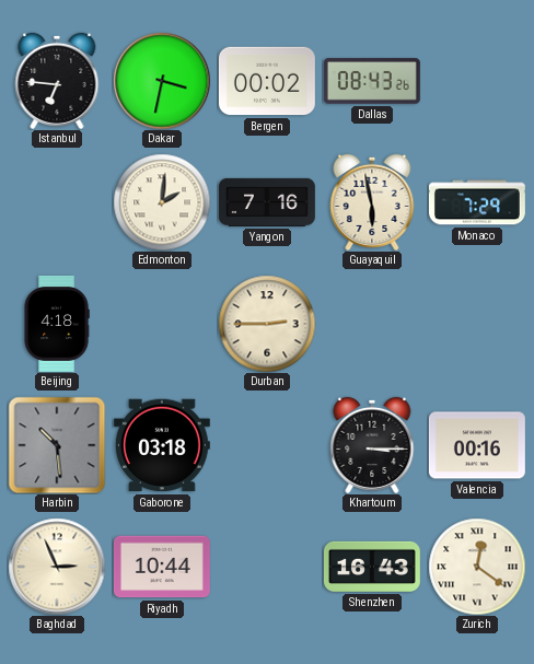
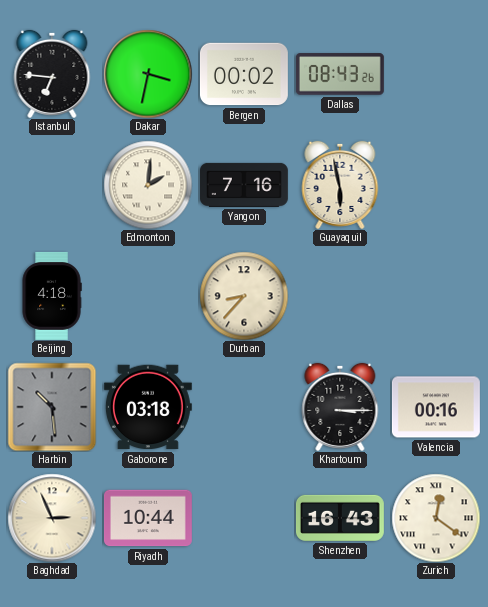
Monaco: 7:29 -> none (477, 202)
Durban: 2:45 -> 8:37 (244, 296)
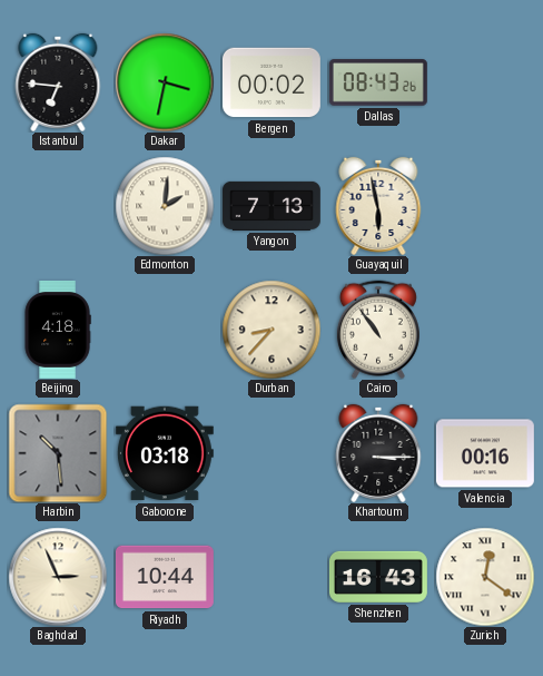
Yangon: 7:16 -> 7:13 (271, 206)
Cairo: none -> 10:54 (378, 330)
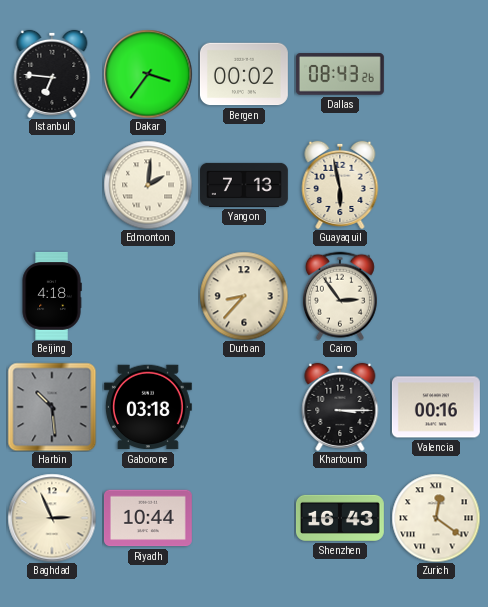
Dakar: 3:32 -> 3:36 (148, 74)
Cairo: 10:54 -> 2:54 (340, 296)
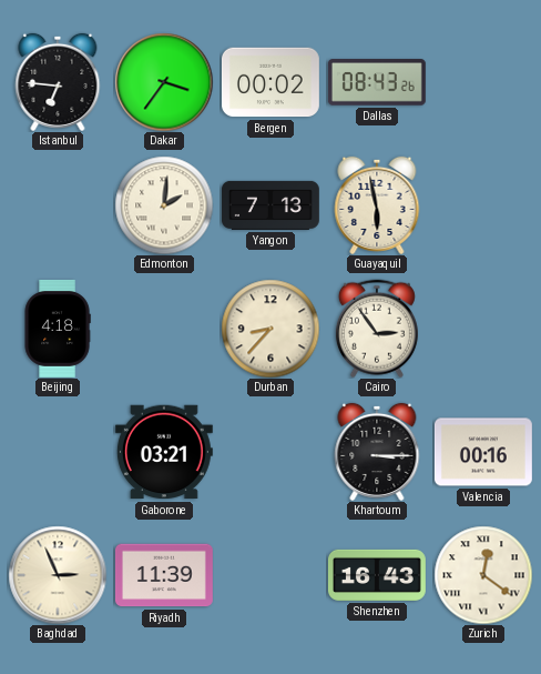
Harbin: 10:29 -> none (52, 407)
Gaborone: 03:18 -> 03:21 (164, 452)
Riyadh: 10:44 -> 11:39 (164, 575)
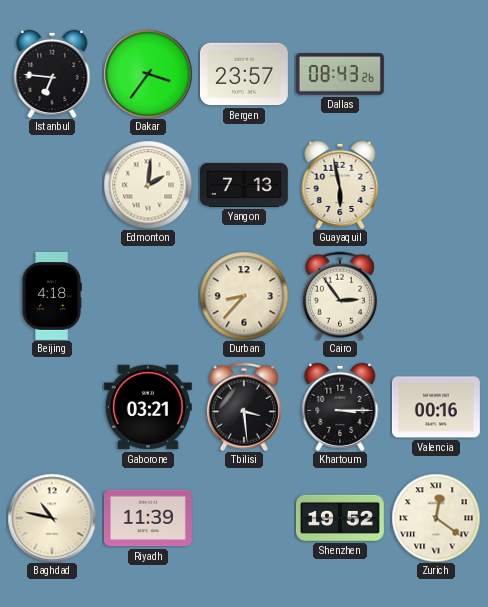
Bergen: 00:02 -> 23:57 (244, 74)
Tbilisi: none -> 3:29 (244, 407)
Baghdad: 2:56 -> 10:47 (52, 518)
Shenzhen: 16:43 -> 19:52 (340, 518)
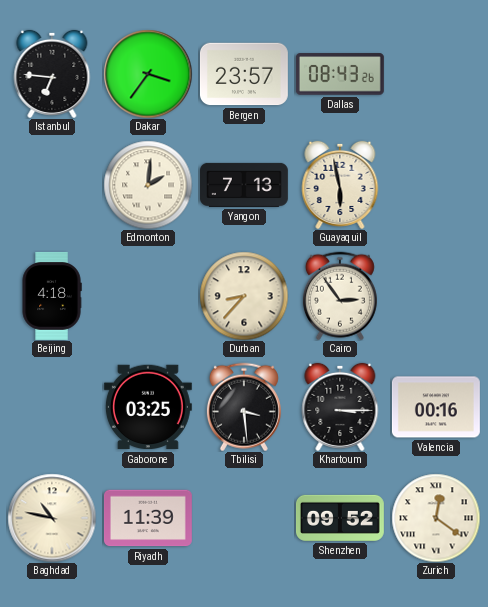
Gaborone: 03:21 -> 03:25 (148, 407)
Shenzhen: 19:52 -> 09:52 (340, 518)
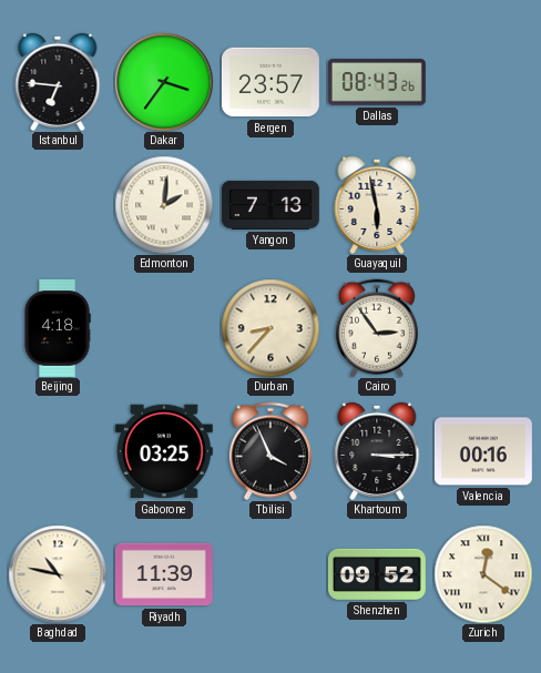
Tbilisi: 3:29 -> 3:56 (270, 451)
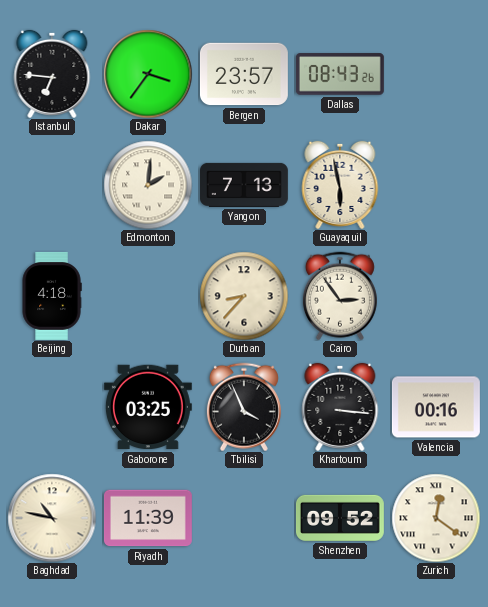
Khartoum: 3:15 -> 3:16 (340, 407)
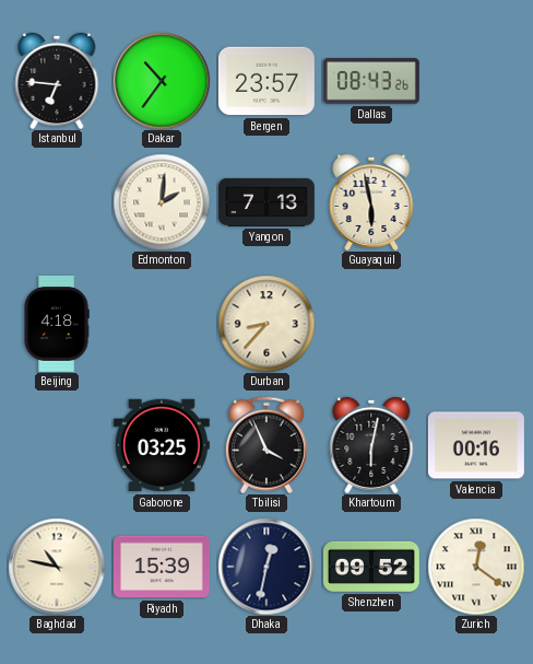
Dakar: 3:36 -> 10:36 (162, 81)
Cairo: 2:54 -> none (340, 296)
Khartoum: 3:16 -> 6:02 (371, 445)
Riyadh: 11:39 -> 15:39 (162, 567)
Dhaka: none -> 12:32 (266, 567)
